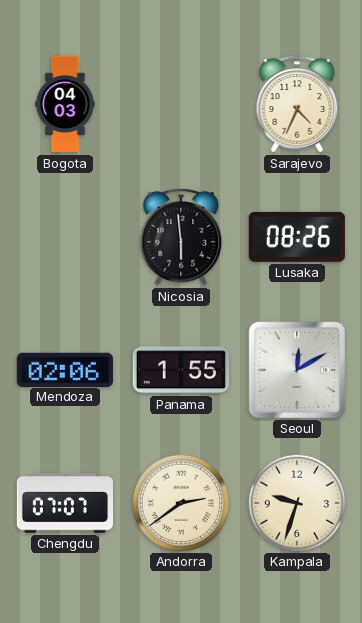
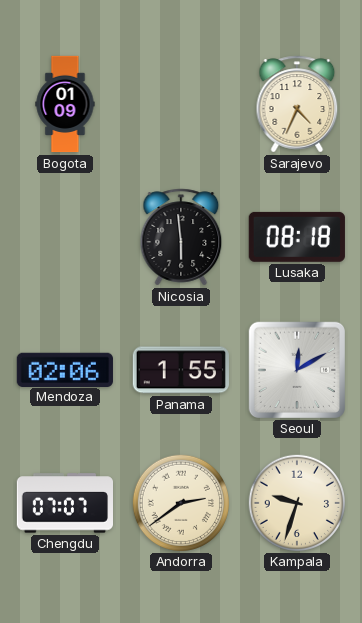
Bogota: 04:03 -> 01:09 (65, 104)
Lusaka: 08:26 -> 08:18 (297, 237)
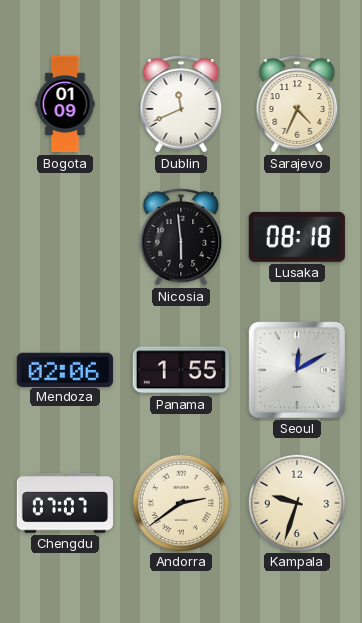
Dublin: none -> 11:41 (181, 104)
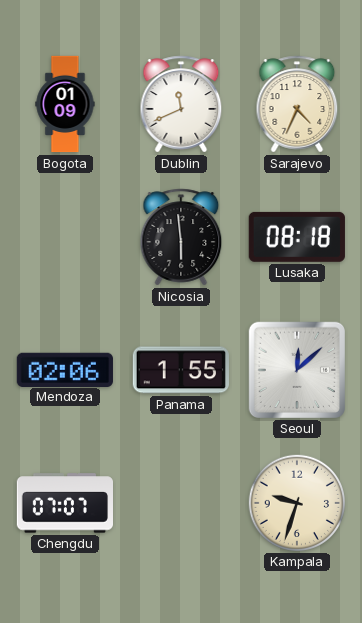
Seoul: 12:10 -> 12:08 (297, 370)
Andorra: 2:39 -> none (180, 502)
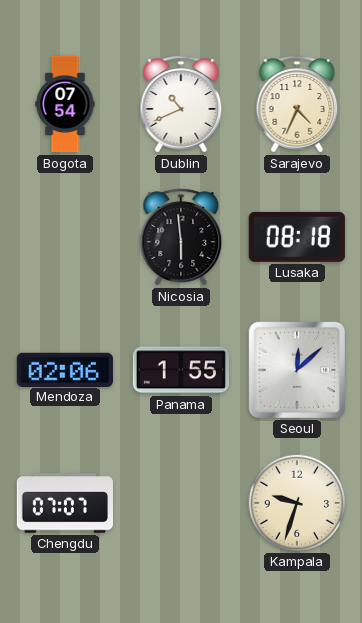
Bogota: 01:09 -> 07:54 (65, 104)
Dublin: 11:41 -> 10:41 (181, 104)
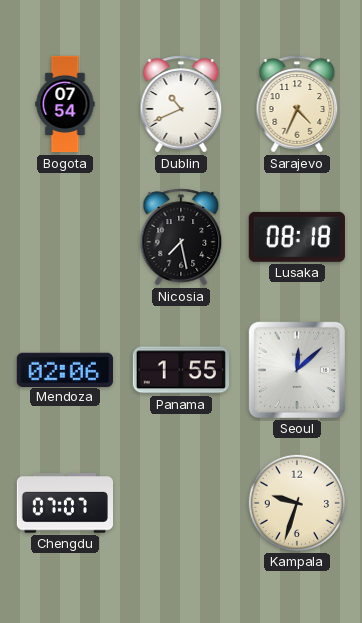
Nicosia: 5:59 -> 7:28 (181, 237)
